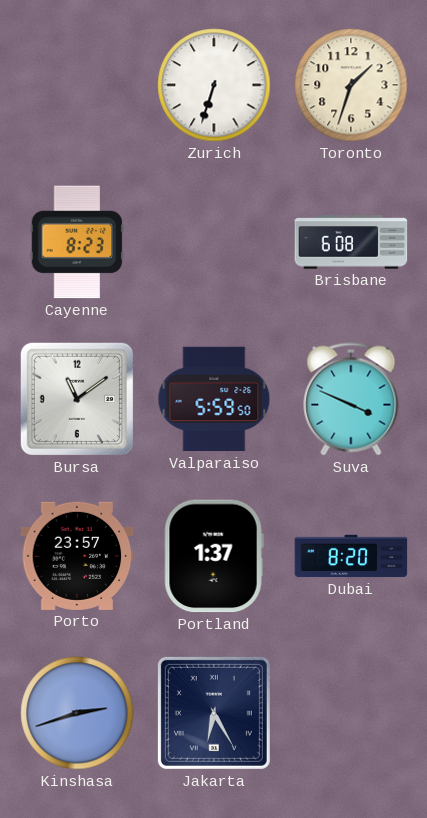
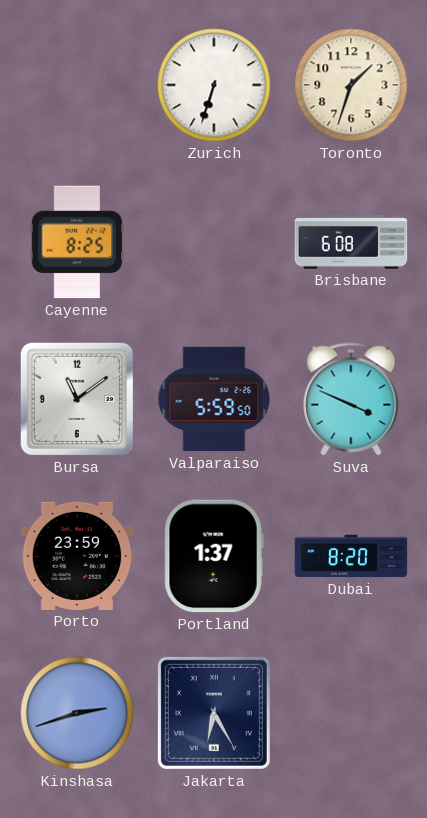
Cayenne: 8:23 -> 8:25 (77, 242)
Porto: 23:57 -> 23:59 (77, 556)
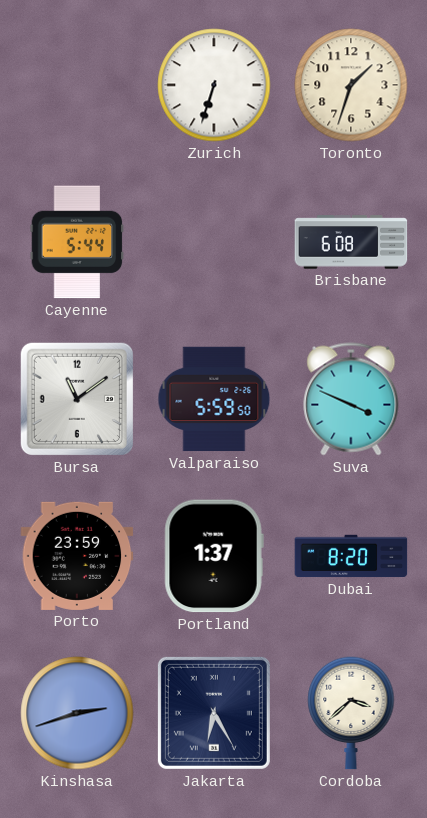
Cayenne: 8:25 -> 5:44 (77, 242)
Cordoba: none -> 3:38 (351, 713)
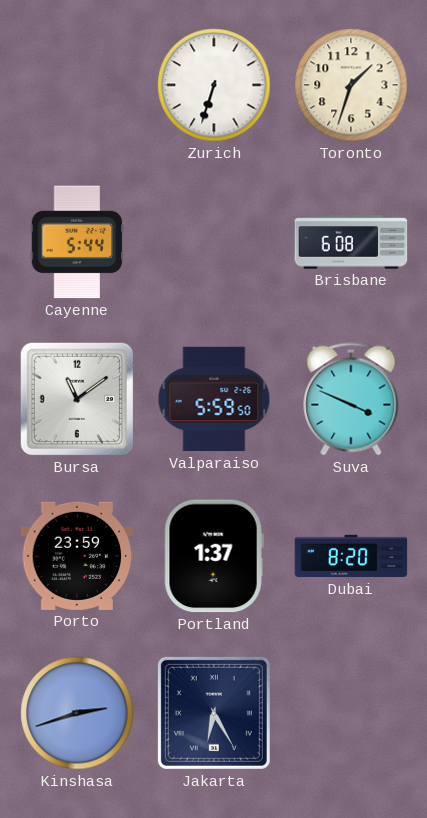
Cordoba: 3:38 -> none (351, 713)
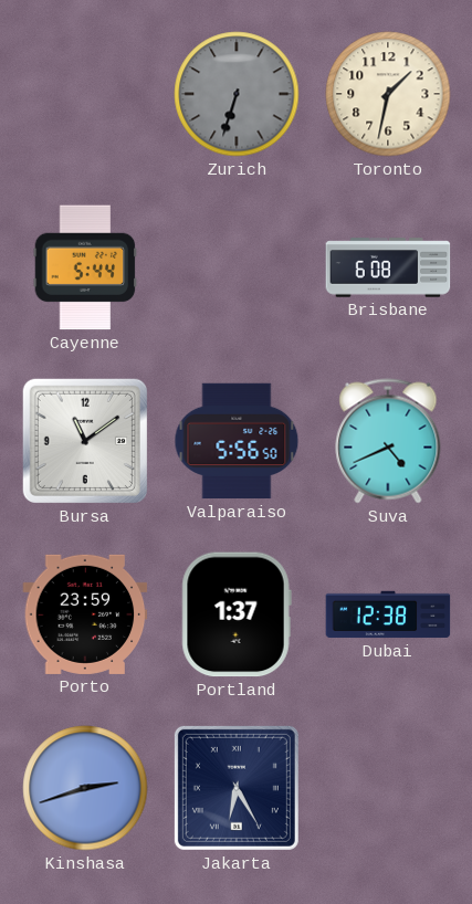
Zurich dial: white -> grey (237, 94)
Toronto: 1:33 -> 1:32 (388, 94)
Valparaiso: 5:59 -> 5:56 (237, 441)
Suva: 3:49 -> 4:41 (388, 441)
Dubai: 8:20 -> 12:38 (388, 614)
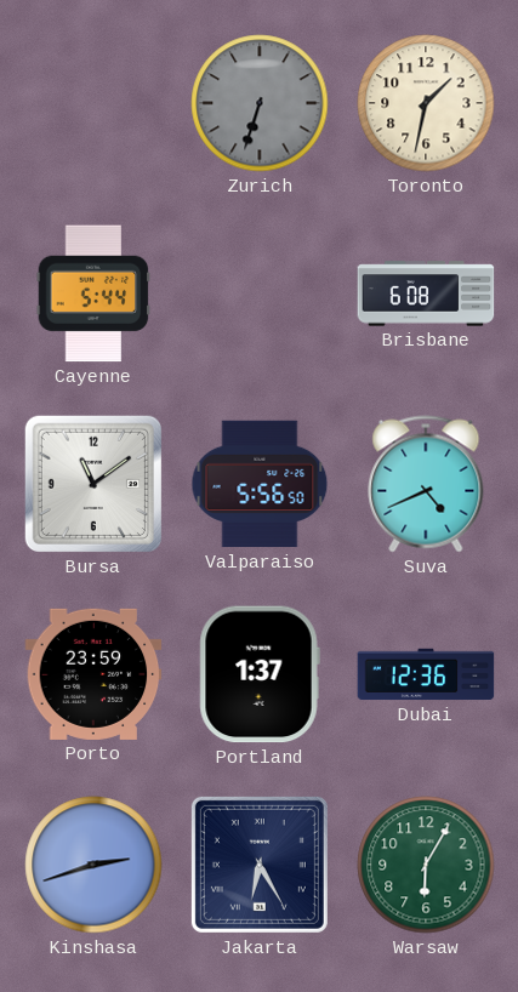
Dubai: 12:38 -> 12:36 (426, 674)
Warsaw: none -> 6:05 (426, 865)
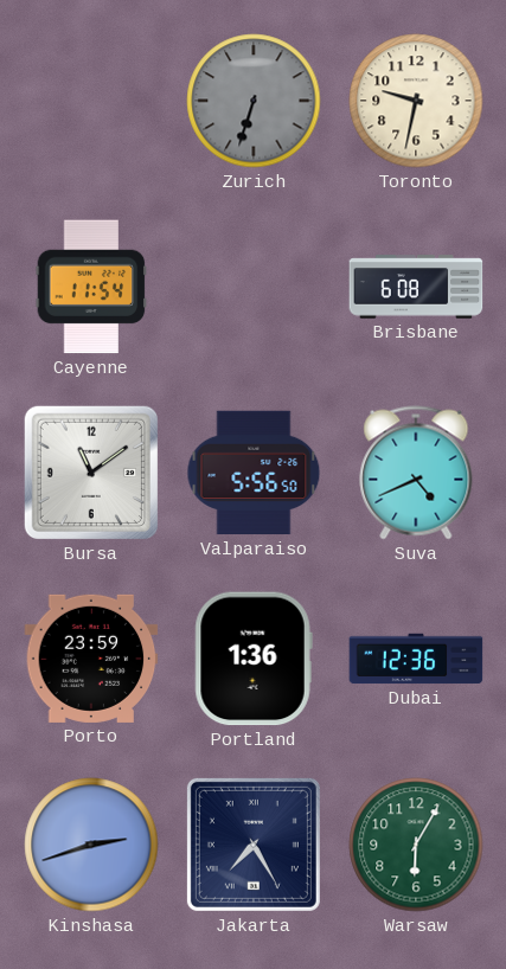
Toronto: 1:32 -> 9:32 (416, 101)
Cayenne: 5:44 -> 11:54 (91, 287)
Portland: 1:37 -> 1:36 (254, 659)
Jakarta: 6:25 -> 7:25 (254, 845)
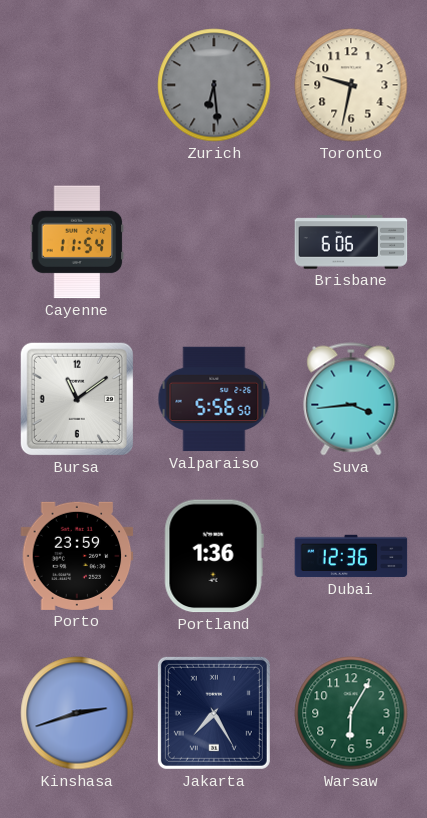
Zurich: 6:33 -> 6:29 (214, 85)
Brisbane: 6:08 -> 6:06 (351, 242)
Suva: 4:41 -> 3:44 (351, 399)
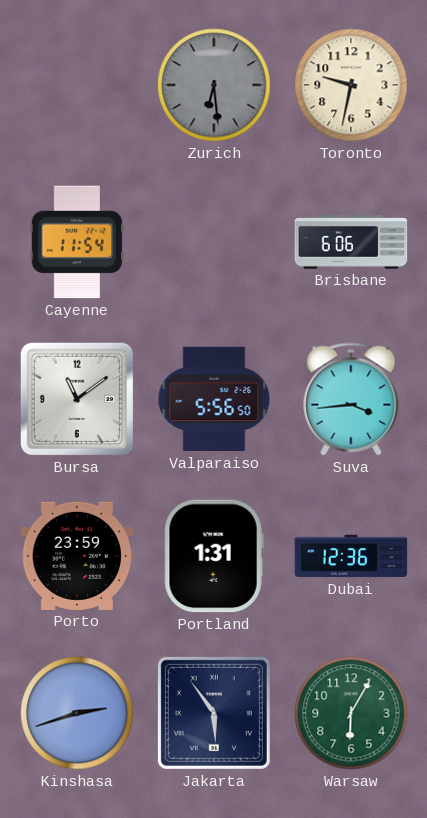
Portland: 1:36 -> 1:31 (214, 556)
Jakarta: 7:25 -> 5:54 (214, 713)
